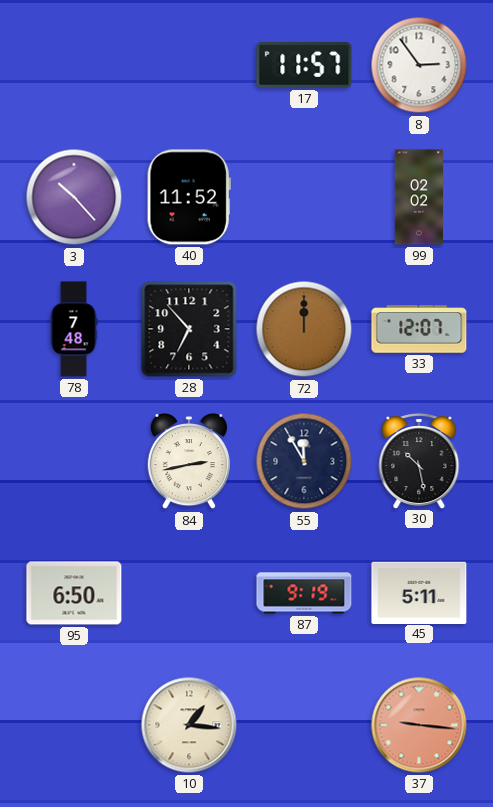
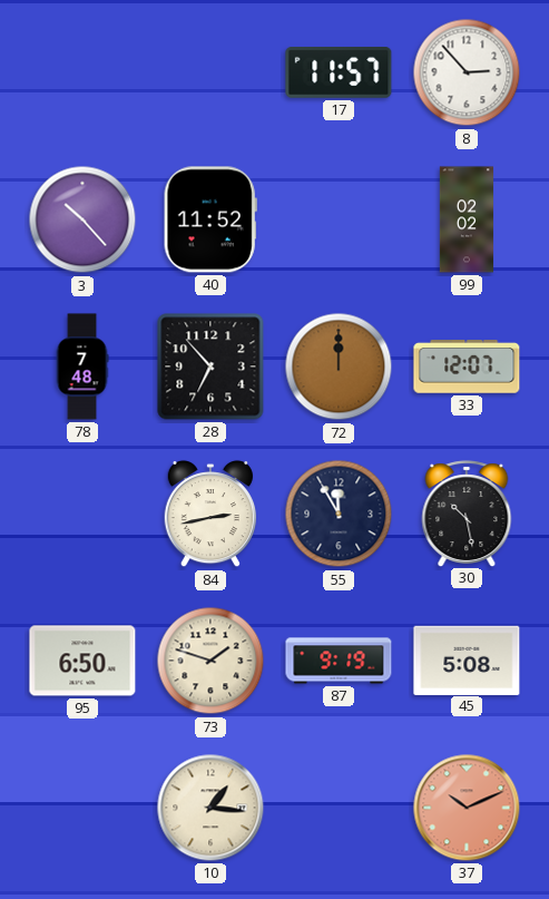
8: 2:54 -> 2:53 (467, 72)
73: none -> 1:48 (210, 661)
45: 5:11 -> 5:08 (467, 659)
37: 9:16 -> 10:11 (467, 808)
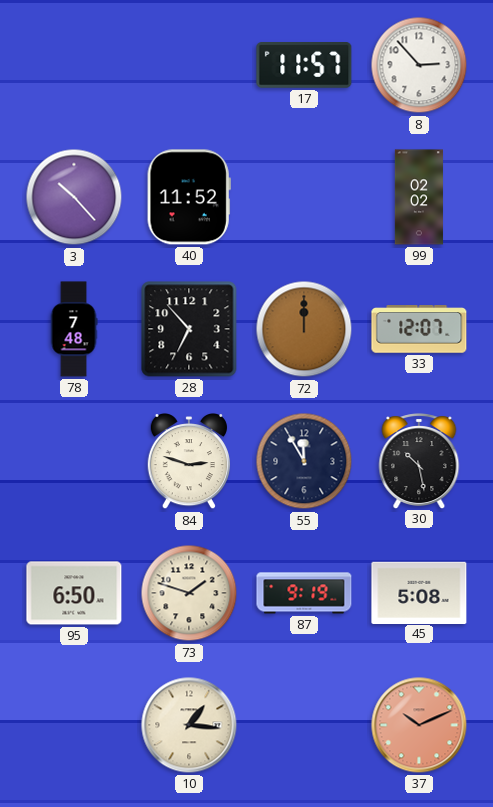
84: 2:43 -> 2:48 (188, 462)
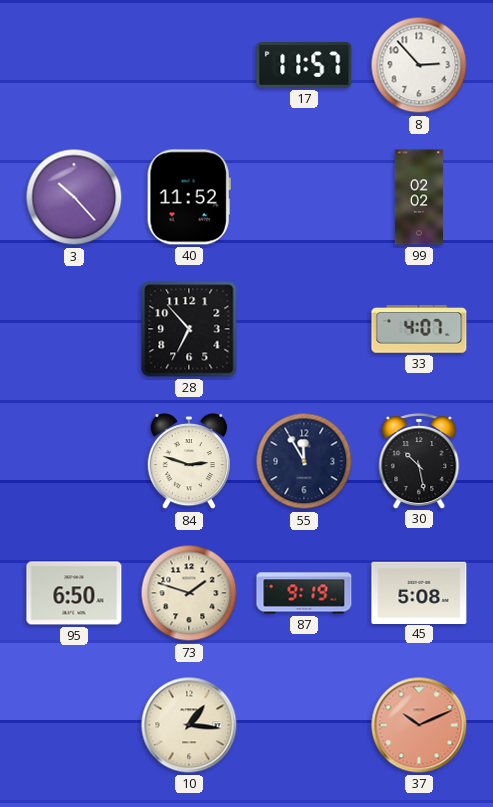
78: 7:48 -> none (74, 329)
72: 12:00 -> none (304, 329)
33: 12:07 -> 4:07 (419, 329)
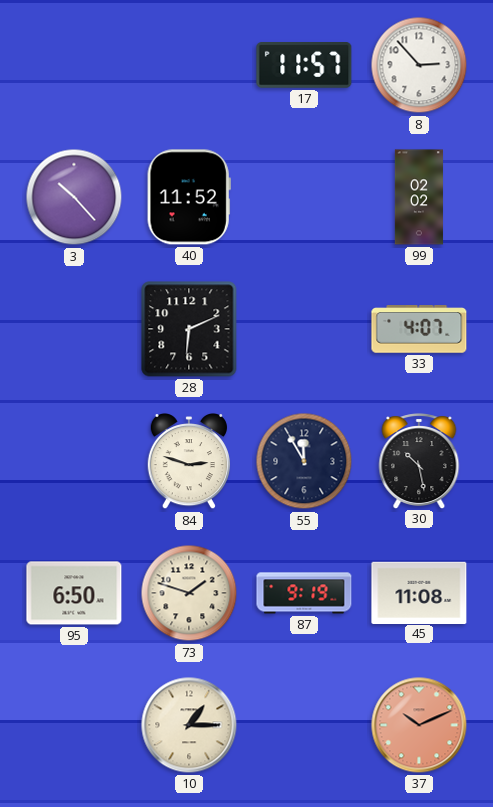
28: 6:53 -> 6:11 (189, 329)
45: 5:08 -> 11:08 (419, 592)
10: 1:16 -> 1:15 (189, 725)
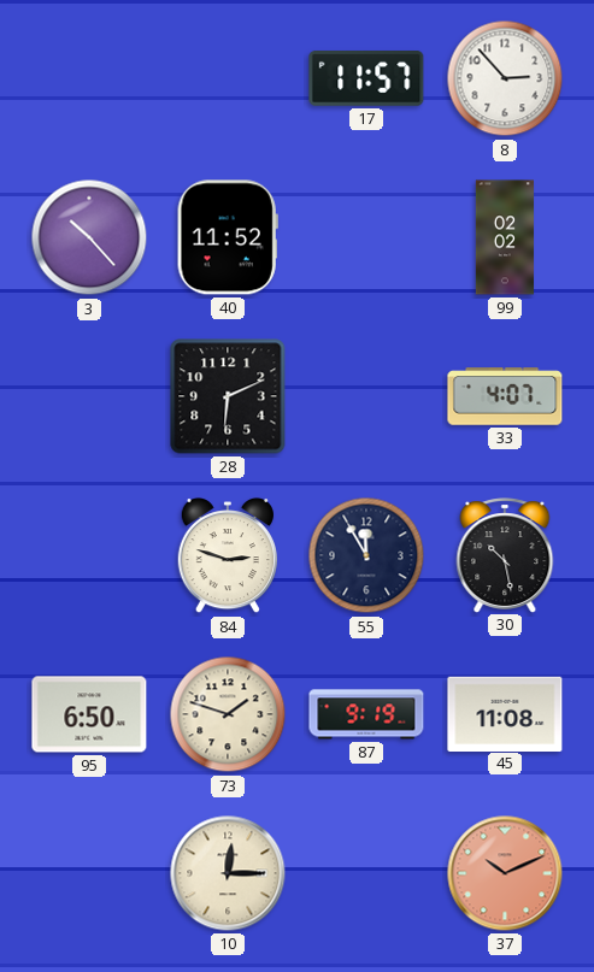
10: 1:15 -> 12:15 (228, 873)
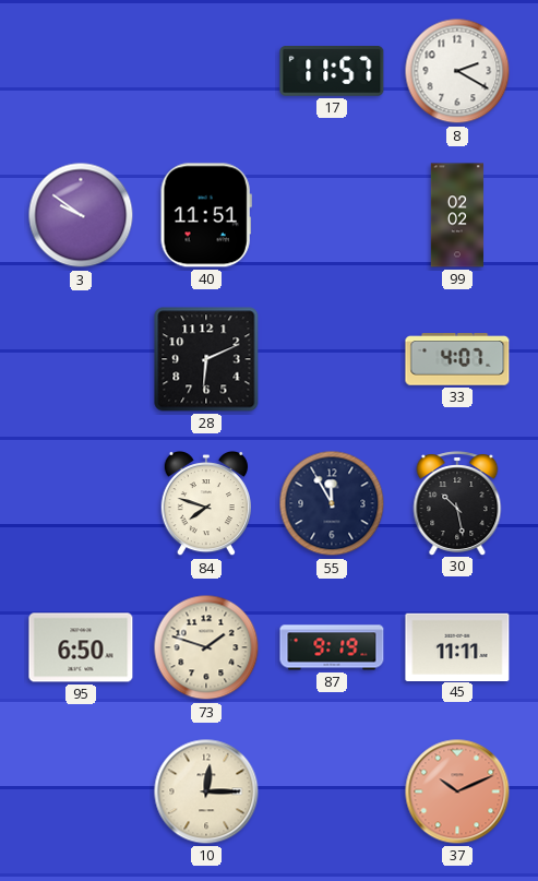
8: 2:53 -> 2:20 (457, 71)
3: 10:23 -> 9:51 (81, 215)
40: 11:52 -> 11:51 (206, 215)
84: 2:48 -> 7:48 (205, 504)
45: 11:08 -> 11:11 (457, 646)
